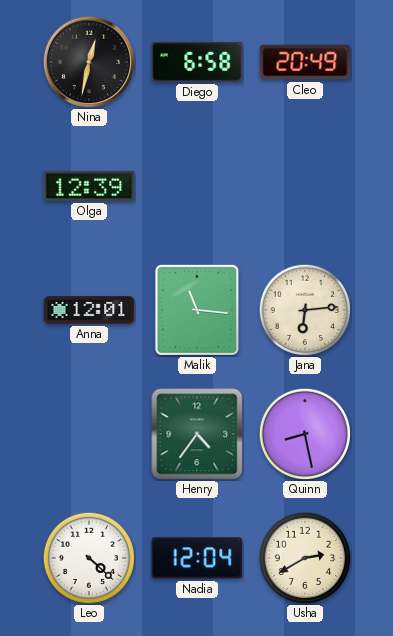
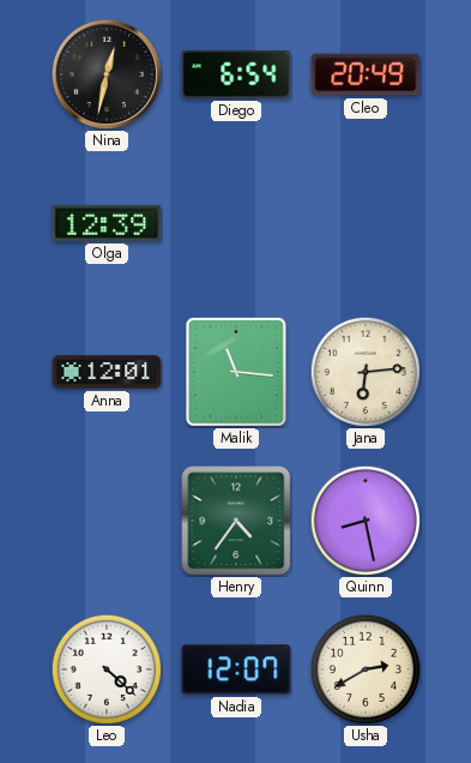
Diego: 6:58 -> 6:54 (236, 76)
Nadia: 12:04 -> 12:07 (236, 669)
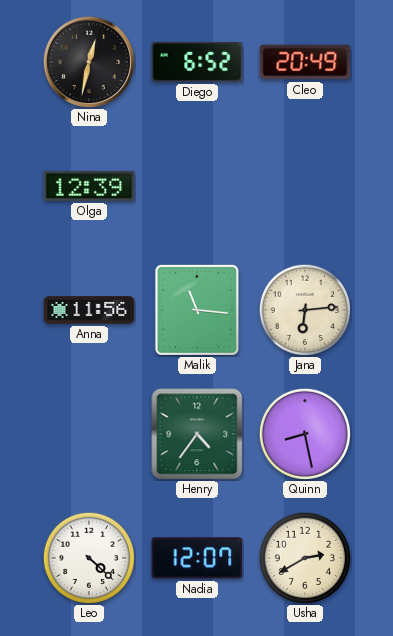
Diego: 6:54 -> 6:52 (197, 63)
Anna: 12:01 -> 11:56 (89, 310)
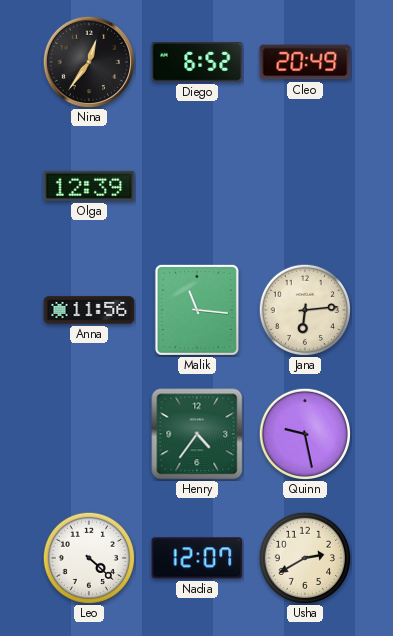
Nina: 12:32 -> 12:36 (88, 61)
Quinn: 8:28 -> 9:28 (304, 433)
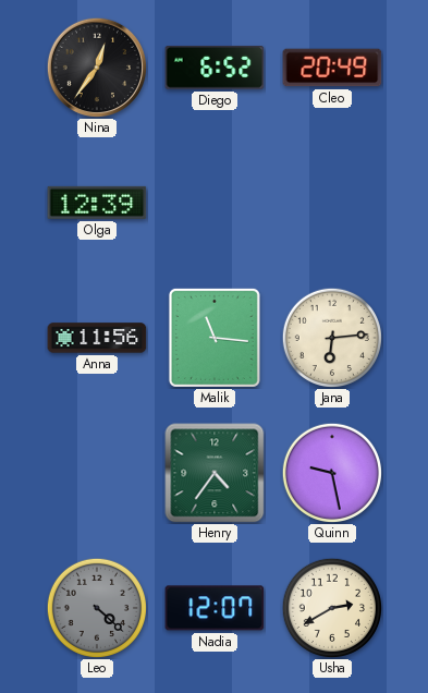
Leo dial: white -> grey (96, 607)
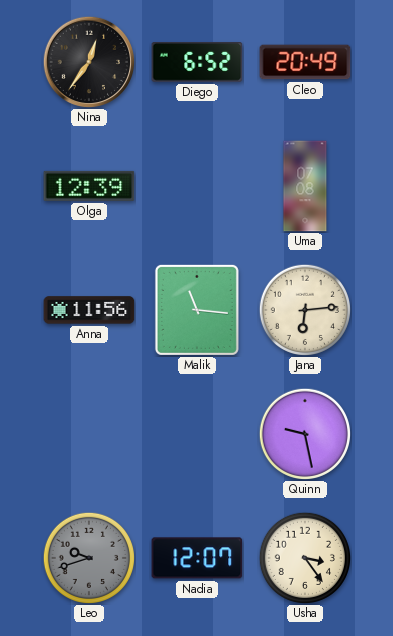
Uma: none -> 07:08 (305, 186)
Henry: 4:36 -> none (215, 473)
Leo: 4:22 -> 9:42 (88, 557)
Usha: 2:40 -> 3:24 (304, 557)
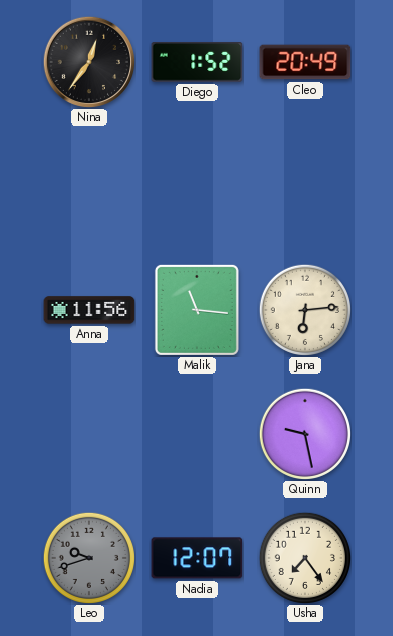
Diego: 6:52 -> 1:52 (197, 63)
Olga: 12:39 -> none (89, 186)
Uma: 07:08 -> none (305, 186)
Usha: 3:24 -> 7:24 (304, 557)
